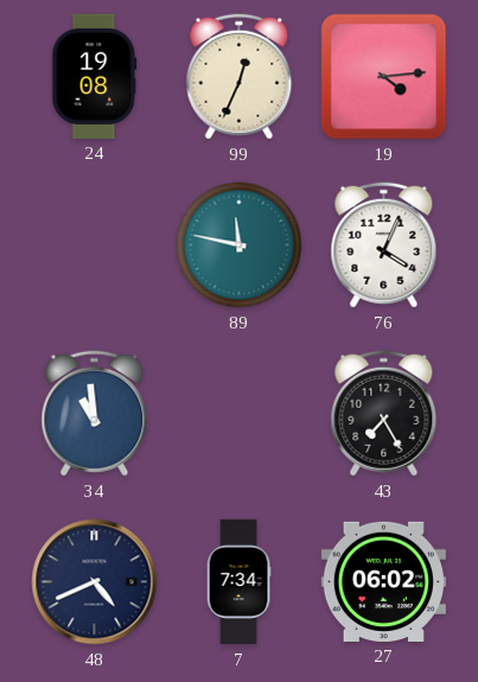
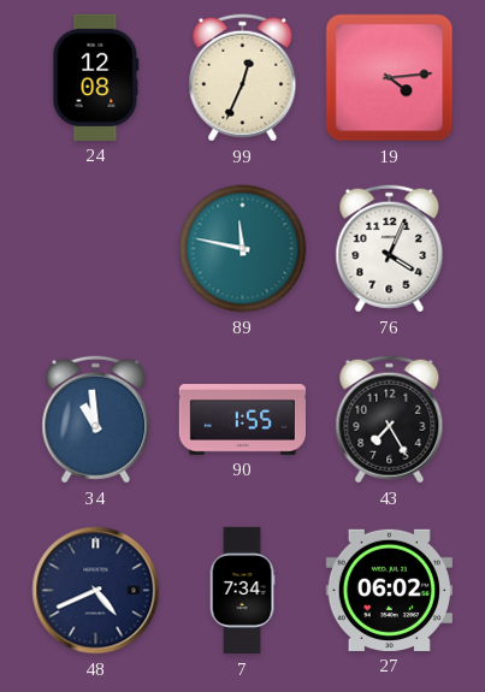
24: 19:08 -> 12:08 (96, 77)
90: none -> 1:55 (242, 420)
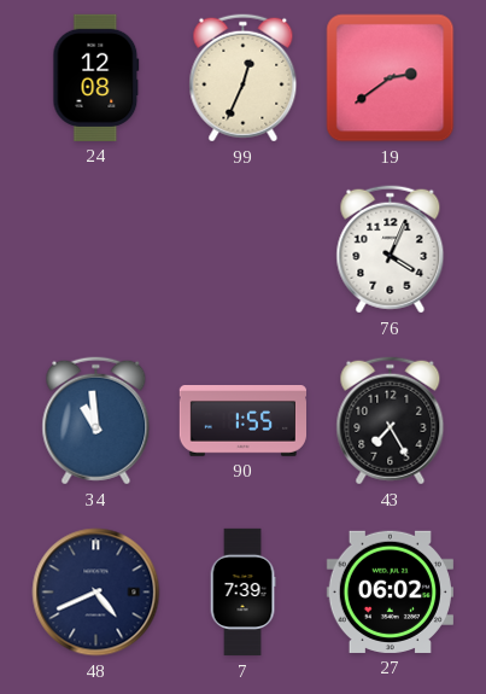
19: 4:14 -> 2:39 (391, 78)
89: 11:47 -> none (243, 249)
7: 7:34 -> 7:39 (242, 593)
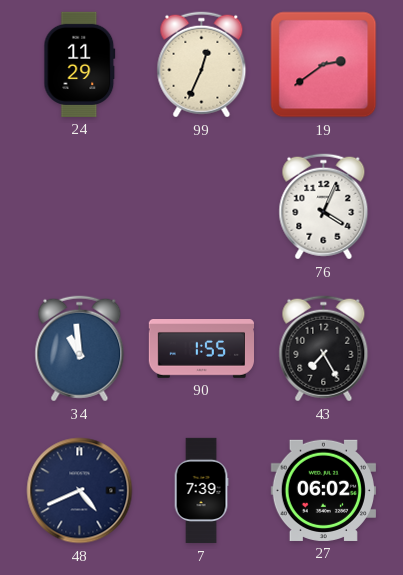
24: 12:08 -> 11:29 (80, 64)
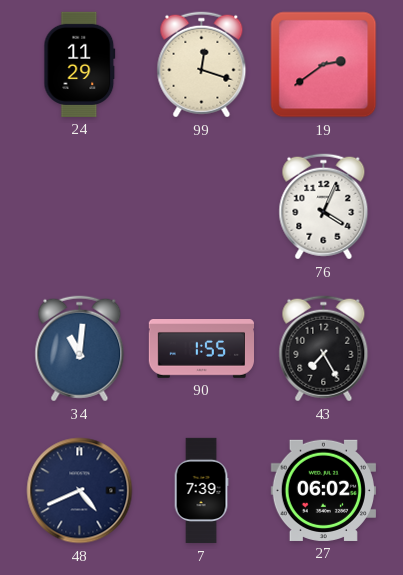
99: 12:34 -> 12:18 (202, 65)
34: 10:59 -> 11:01 (80, 349)
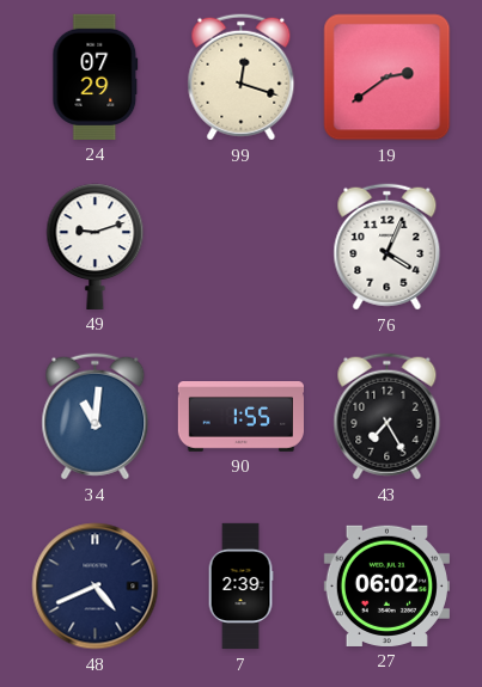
24: 11:29 -> 07:29 (96, 76)
49: none -> 9:12 (96, 246)
7: 7:39 -> 2:39 (240, 587)
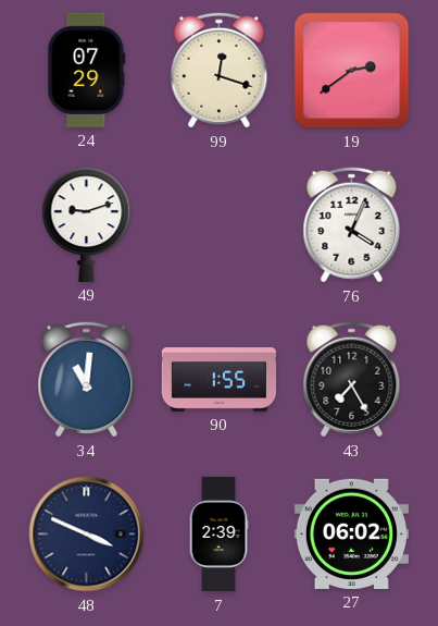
48: 4:41 -> 3:49 (87, 535)
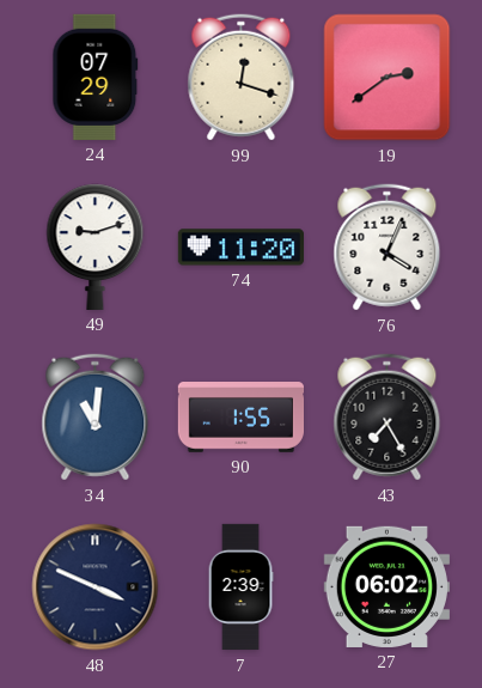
74: none -> 11:20 (240, 248)
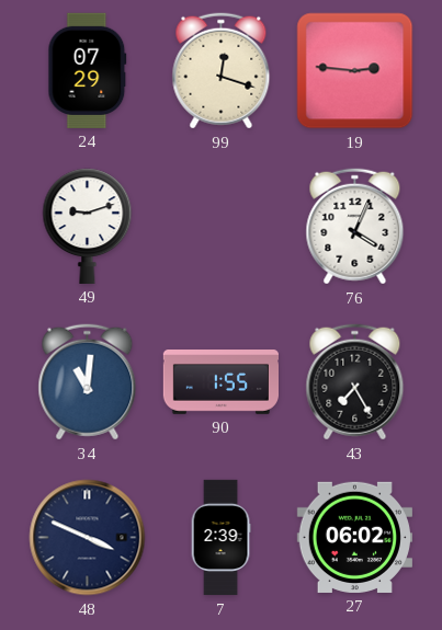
19: 2:39 -> 2:46 (355, 71)
74: 11:20 -> none (240, 248)
